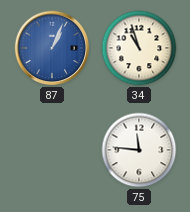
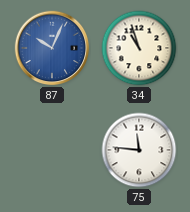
87: 1:04 -> 10:04 (52, 48)
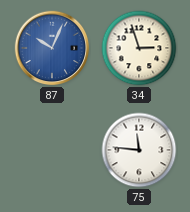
34: 10:57 -> 2:57 (139, 48)
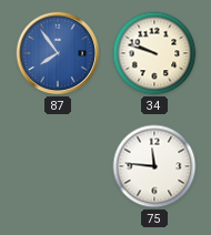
87: 10:04 -> 7:54 (58, 53)
34: 2:57 -> 9:48 (154, 53)
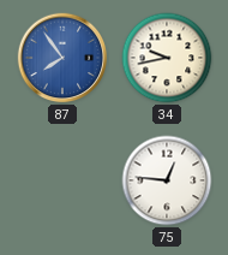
34: 9:48 -> 9:43 (167, 58)
75: 11:46 -> 12:46 (167, 180)
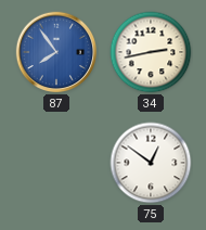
34: 9:43 -> 2:43 (151, 52)
75: 12:46 -> 12:51 (151, 163)
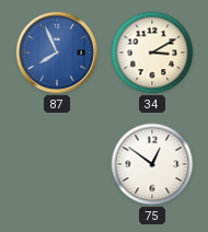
87: 7:54 -> 7:56 (57, 53)
34: 2:43 -> 3:10 (152, 53)
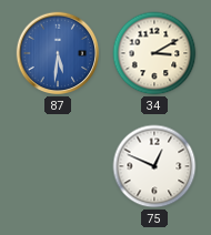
87: 7:56 -> 5:31 (58, 53)
75: 12:51 -> 12:49 (154, 166)
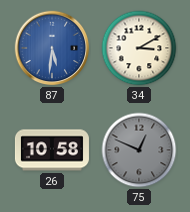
26: none -> 10:58 (52, 150)
75 dial: white -> grey (139, 150)
